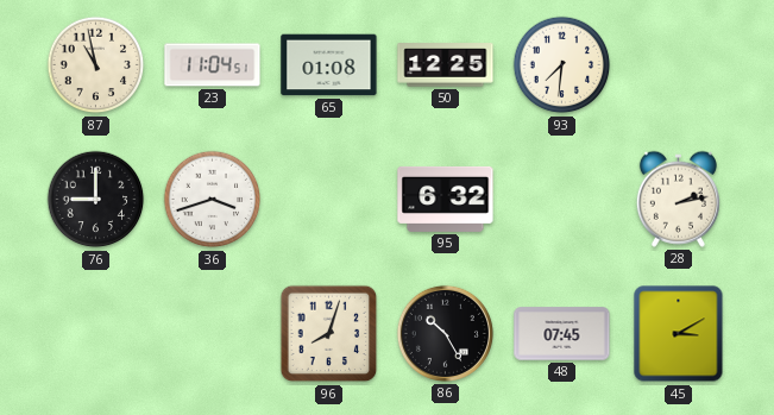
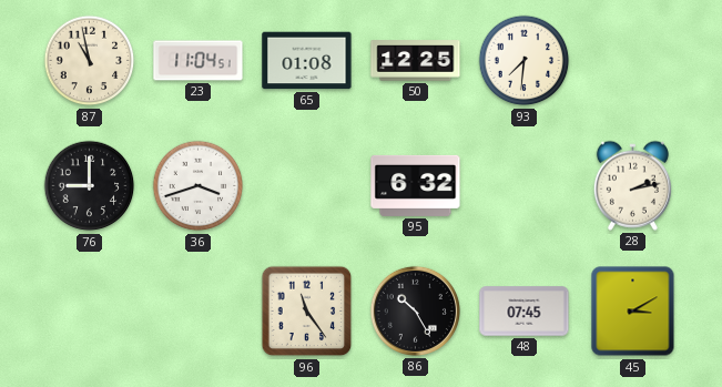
96: 8:03 -> 11:24 (307, 312)
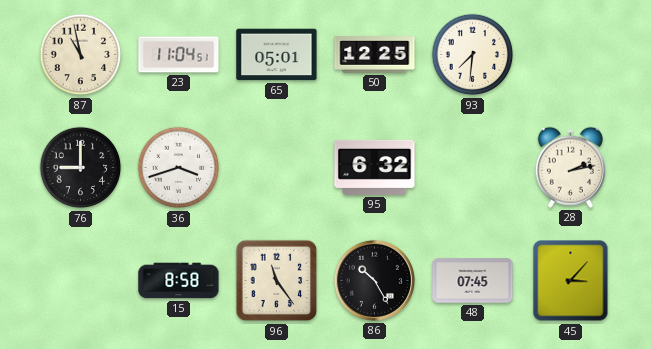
65: 01:08 -> 05:01 (277, 55)
15: none -> 8:58 (179, 281)
45: 3:10 -> 3:07 (571, 281)
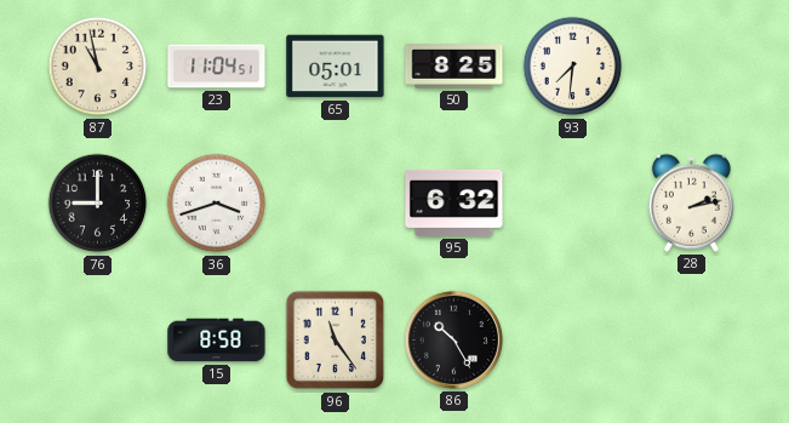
50: 12:25 -> 8:25 (454, 67)
48: 07:45 -> none (473, 281)
45: 3:07 -> none (571, 281)
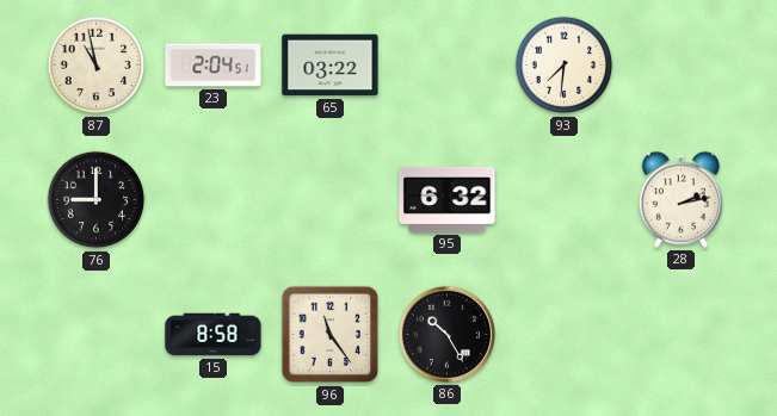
23: 11:04 -> 2:04 (214, 66)
65: 05:01 -> 03:22 (331, 66)
50: 8:25 -> none (454, 67)
36: 3:42 -> none (217, 204)
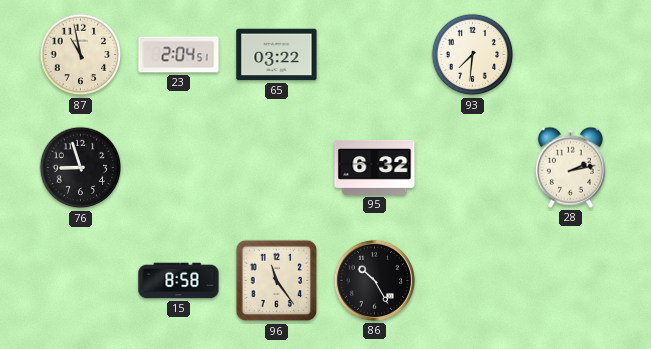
76: 9:00 -> 8:57 (81, 168)
